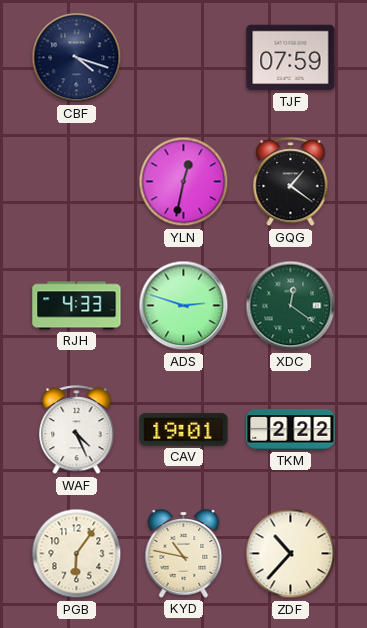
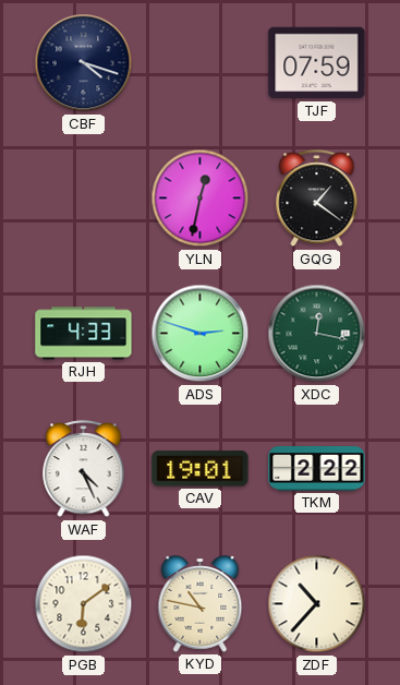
XDC: 12:21 -> 12:17 (317, 334)
PGB: 6:06 -> 6:09 (84, 604)
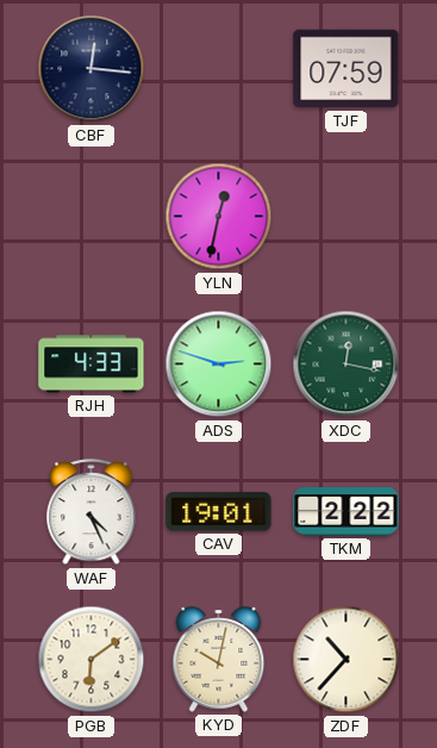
CBF: 4:18 -> 12:16 (92, 69)
GQG: 1:21 -> none (317, 199)
KYD: 10:47 -> 10:02 (219, 660)
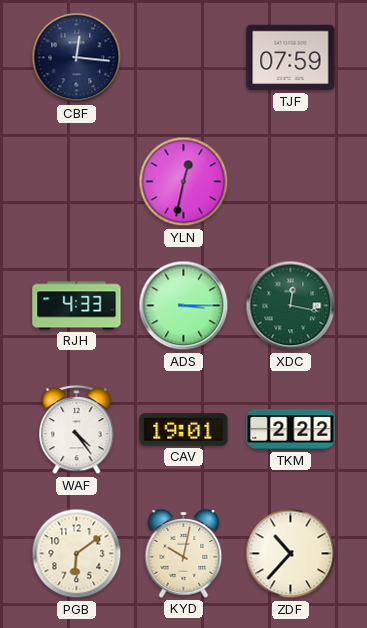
ADS: 2:48 -> 3:15 (184, 306)
WAF: 4:26 -> 4:24 (77, 430)
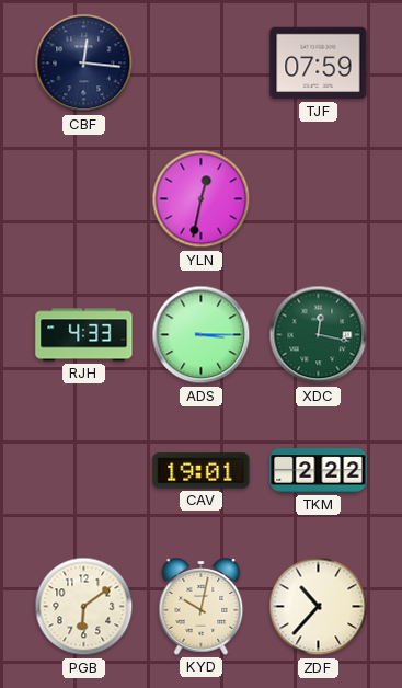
WAF: 4:24 -> none (77, 430)
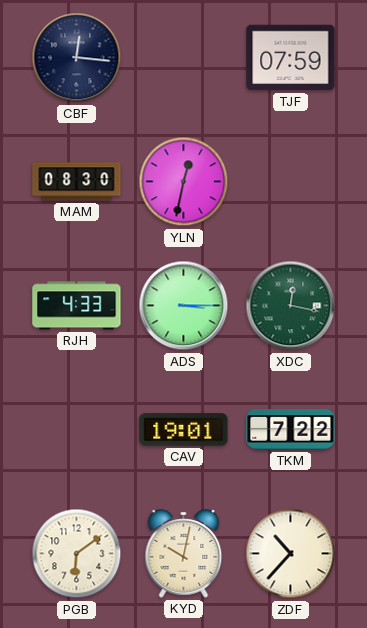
MAM: none -> 08:30 (77, 182)
TKM: 2:22 -> 7:22 (291, 430)
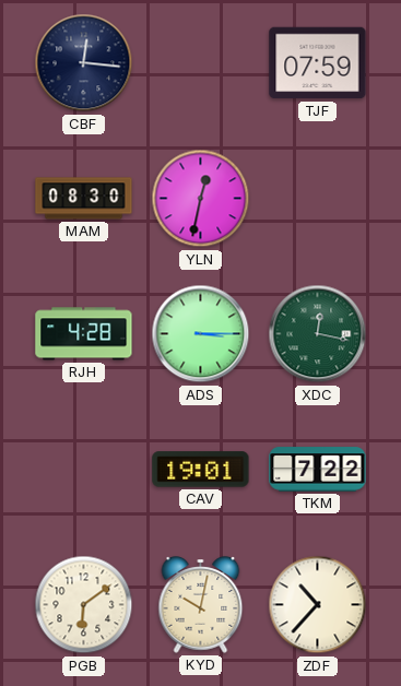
RJH: 4:33 -> 4:28 (84, 334)
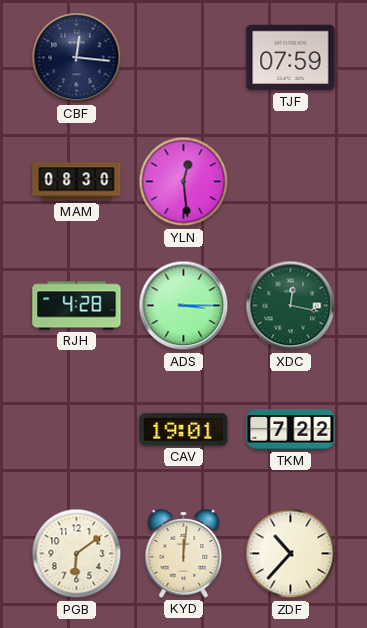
YLN: 12:32 -> 12:29 (184, 182)
KYD: 10:02 -> 12:01 (184, 554)
